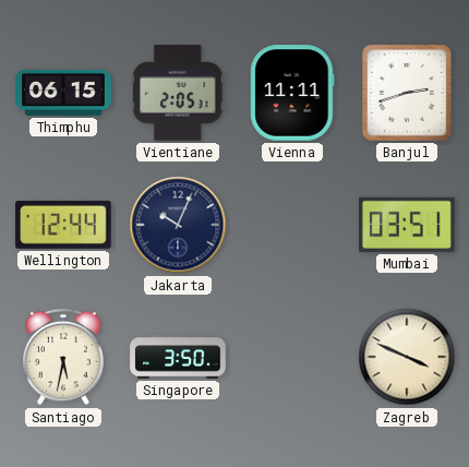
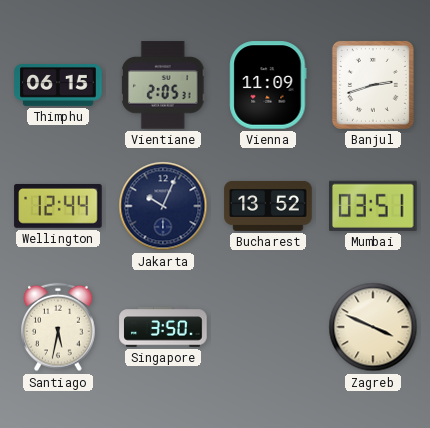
Vienna: 11:11 -> 11:09 (268, 85)
Bucharest: none -> 13:52 (268, 206)
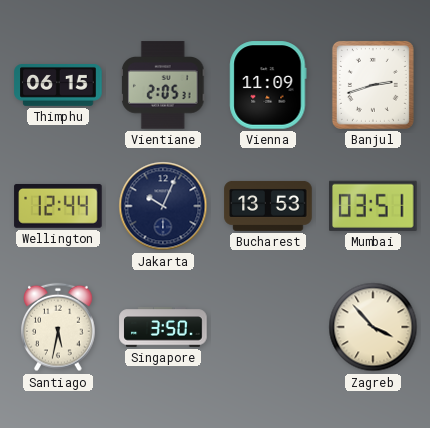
Bucharest: 13:52 -> 13:53 (268, 206)
Zagreb: 3:49 -> 3:53 (373, 327)
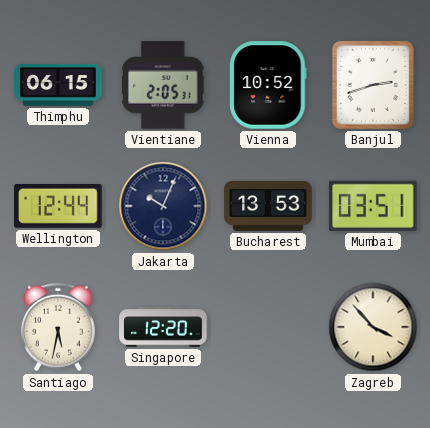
Vienna: 11:09 -> 10:52 (268, 85)
Singapore: 3:50 -> 12:20 (163, 327)
